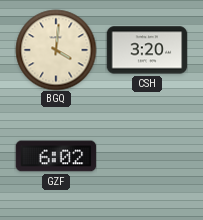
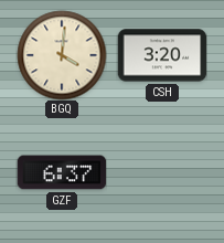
GZF: 6:02 -> 6:37 (62, 172)
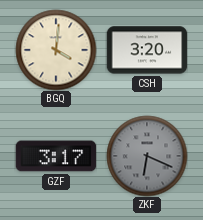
GZF: 6:37 -> 3:17 (56, 156)
ZKF: none -> 6:19 (147, 156)
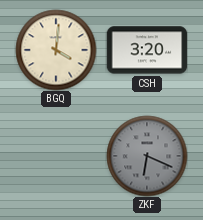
GZF: 3:17 -> none (56, 156)
